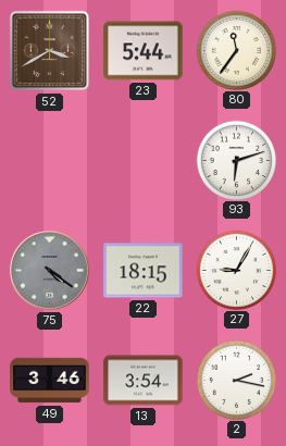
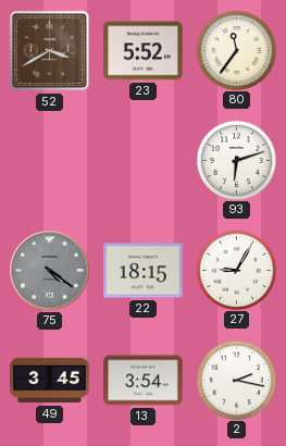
23: 5:44 -> 5:52 (144, 51)
49: 3:46 -> 3:45 (50, 381)
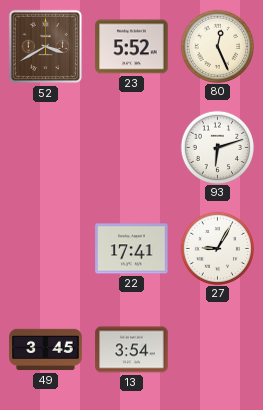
80: 11:36 -> 12:26 (217, 46)
75: 4:21 -> none (50, 271)
22: 18:15 -> 17:41 (132, 249)
2: 2:17 -> none (236, 380)
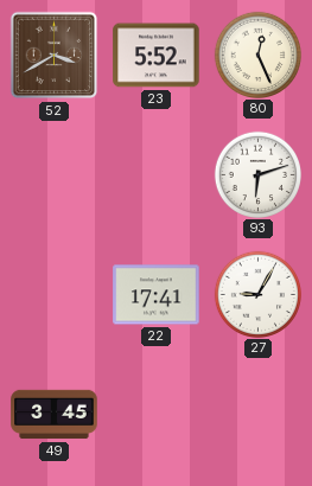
13: 3:54 -> none (132, 350)
